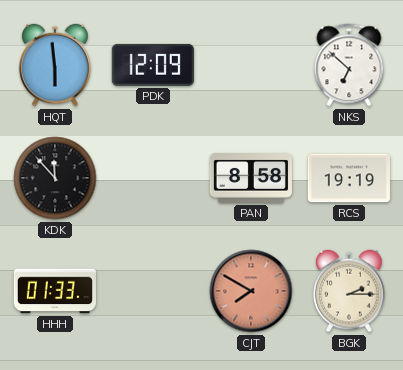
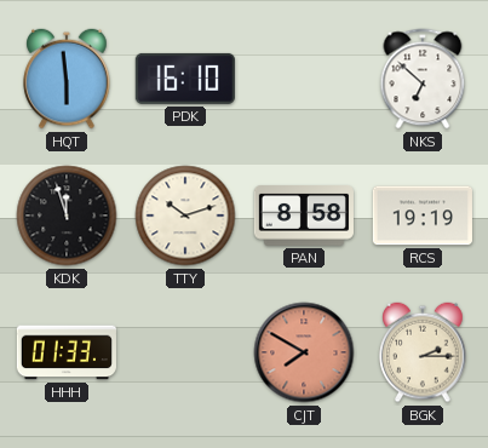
PDK: 12:09 -> 16:10 (185, 79)
KDK: 11:53 -> 11:57 (67, 216)
TTY: none -> 10:12 (185, 216)
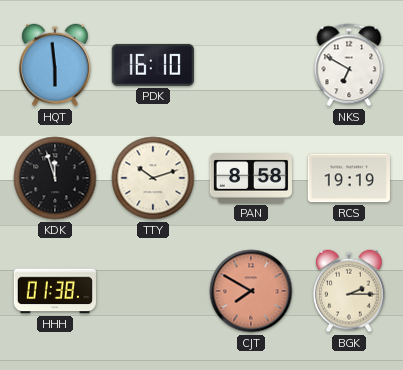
NKS: 6:52 -> 6:50 (349, 65)
HHH: 01:33 -> 01:38 (55, 291)
